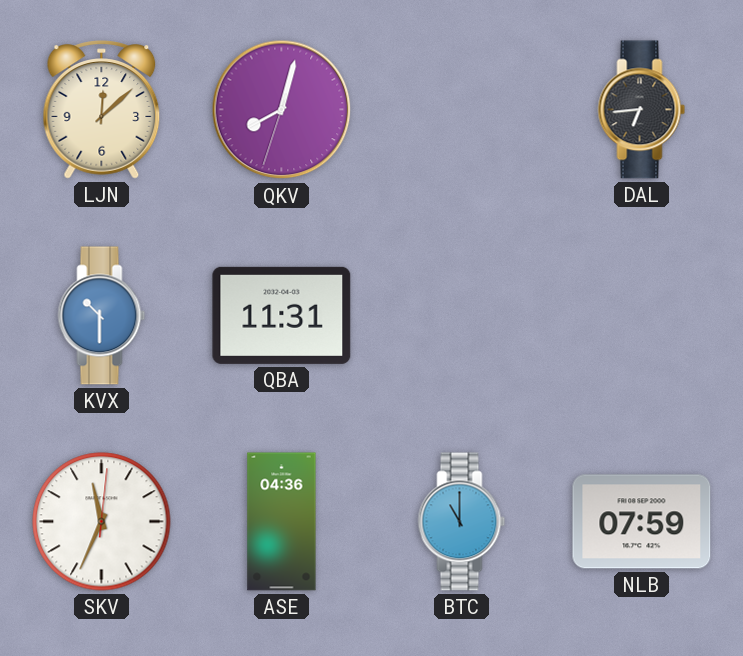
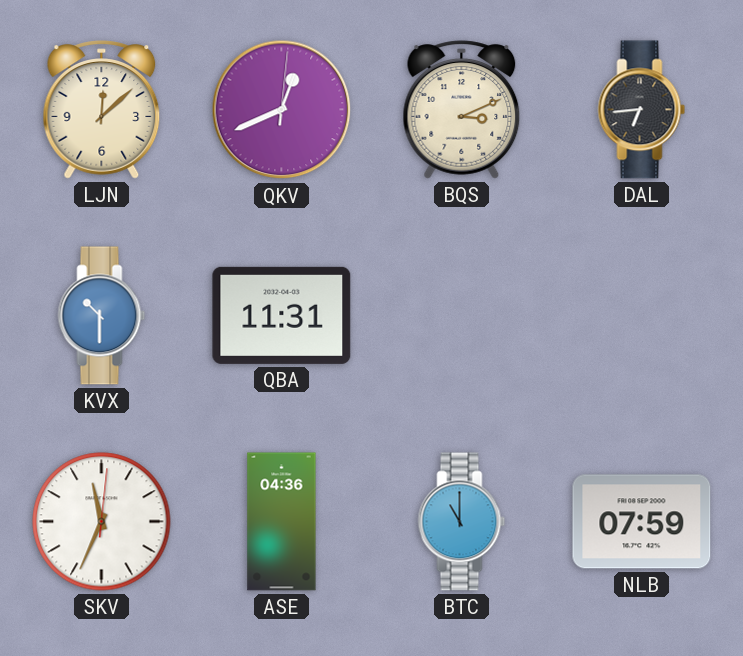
QKV: 8:02 -> 12:41 (282, 110)
BQS: none -> 3:11 (462, 110)
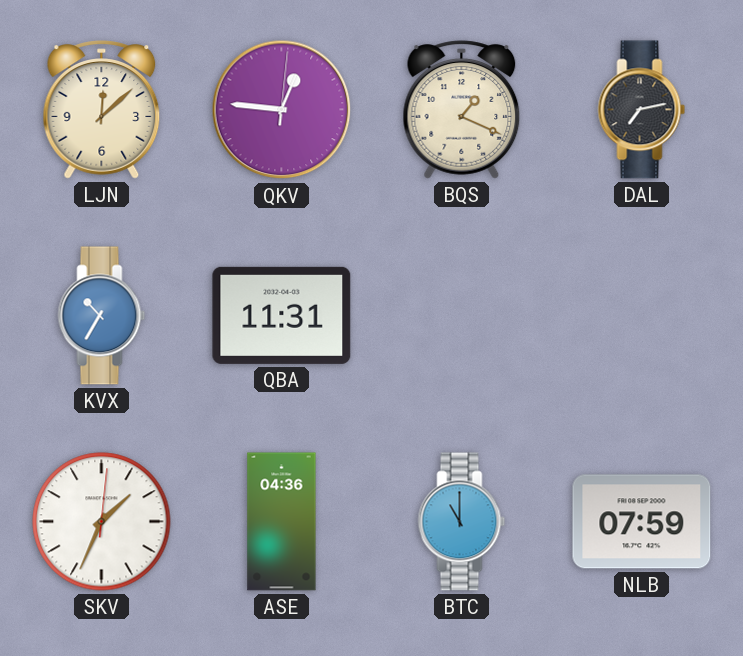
QKV: 12:41 -> 12:46 (282, 110)
BQS: 3:11 -> 1:19 (462, 110)
DAL: 6:44 -> 7:13 (642, 110)
KVX: 10:30 -> 10:35 (102, 316)
SKV: 11:34 -> 1:34 (102, 522)
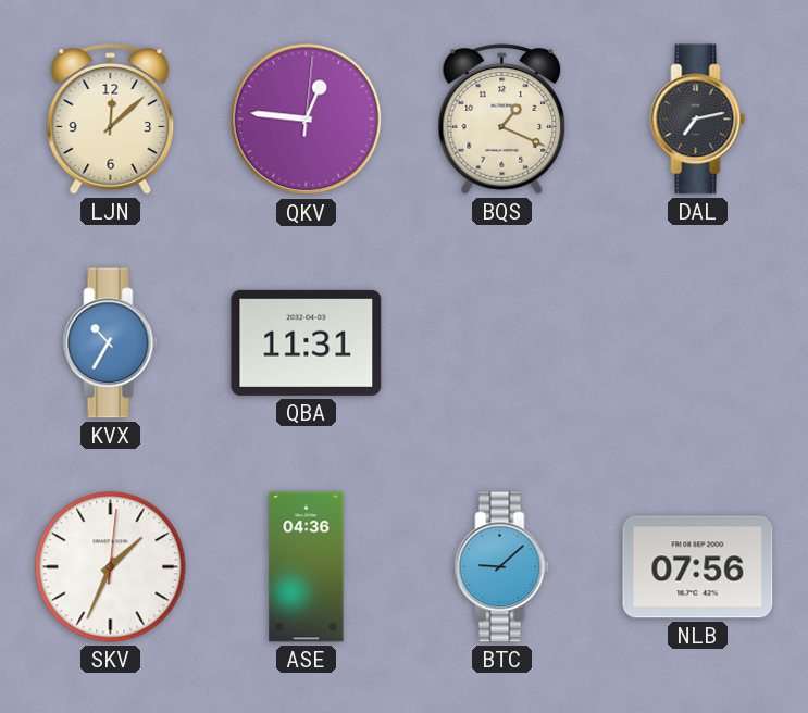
BTC: 11:00 -> 9:08 (502, 567)
NLB: 07:59 -> 07:56 (698, 567)
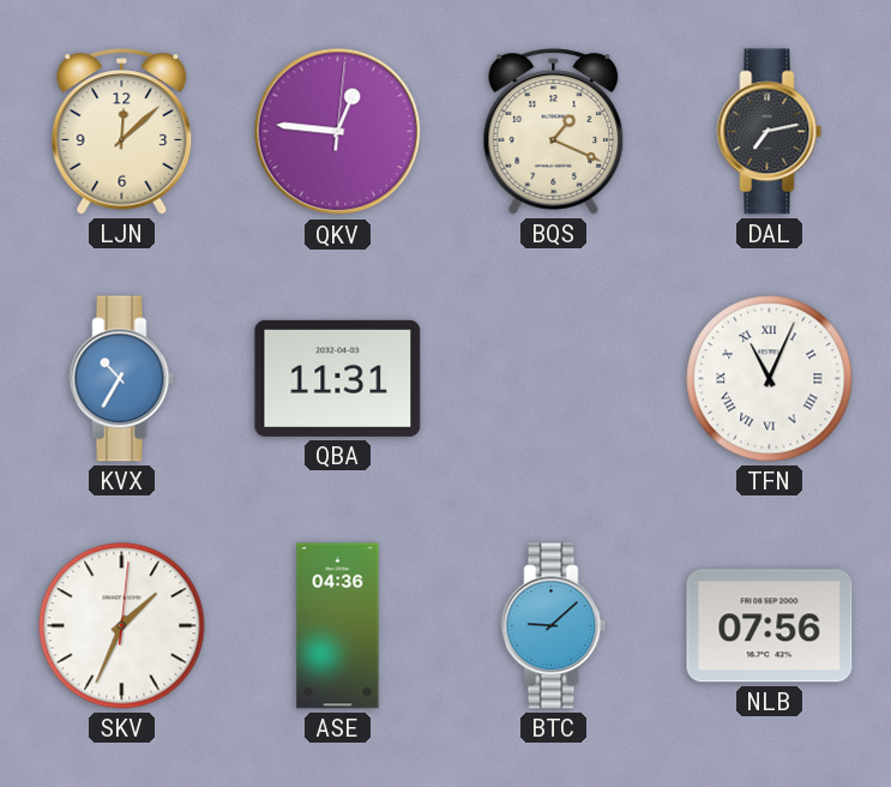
TFN: none -> 11:04 (770, 379)
